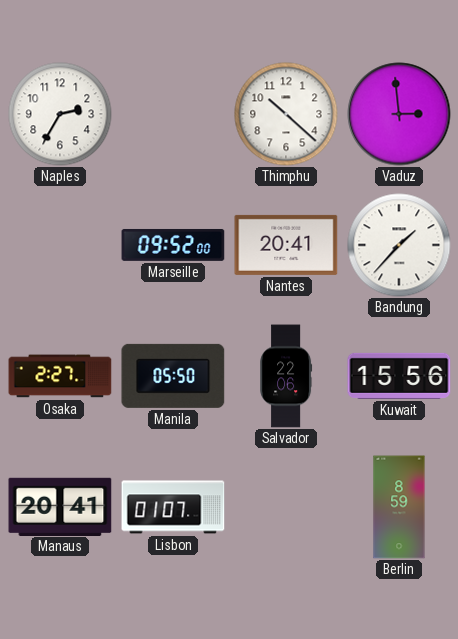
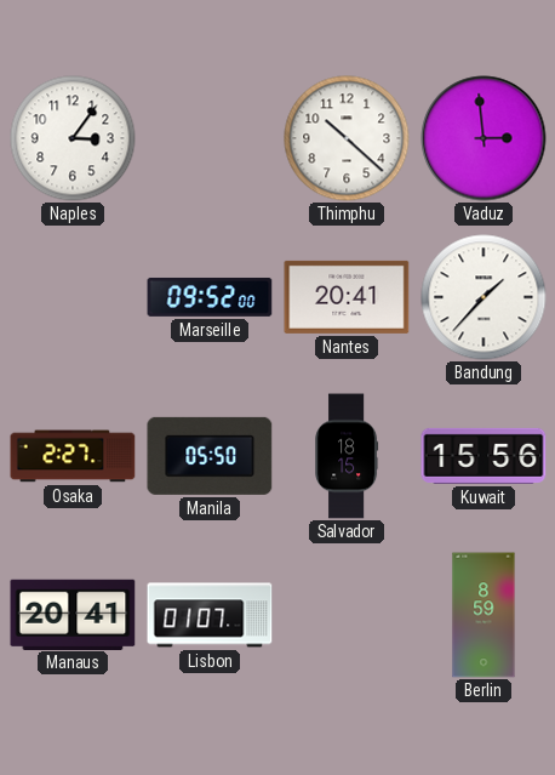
Naples: 2:35 -> 3:06 (73, 138)
Salvador: 22:06 -> 18:15 (347, 456)
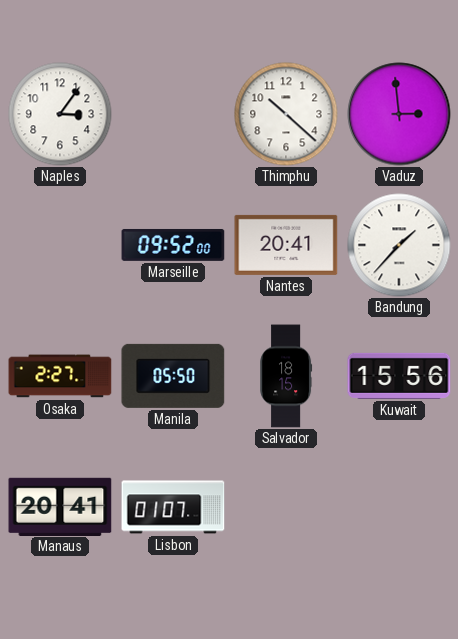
Berlin: 8:59 -> none (484, 615)
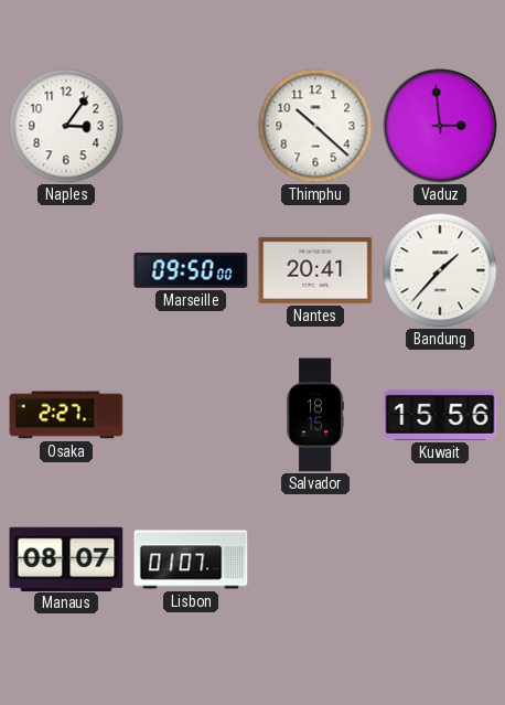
Marseille: 09:52 -> 09:50 (191, 270)
Manila: 05:50 -> none (173, 376)
Manaus: 20:41 -> 08:07 (66, 558)
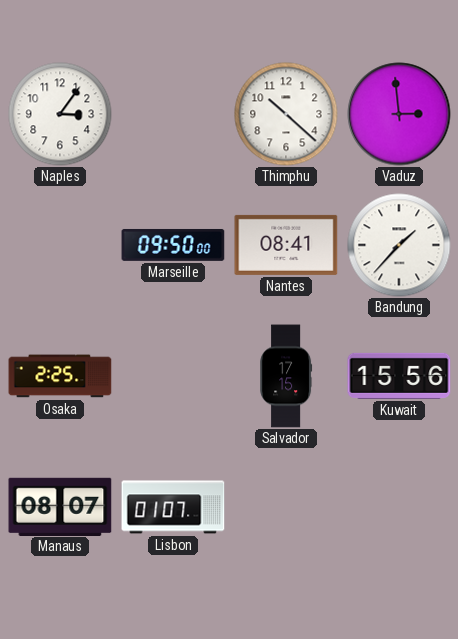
Nantes: 20:41 -> 08:41 (286, 245)
Osaka: 2:27 -> 2:25 (60, 376)
Salvador: 18:15 -> 17:15 (286, 376)
